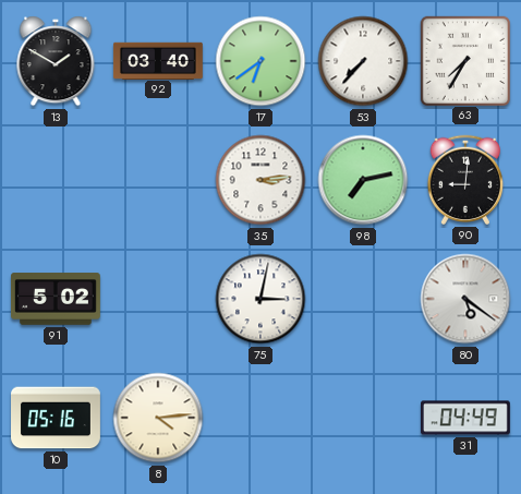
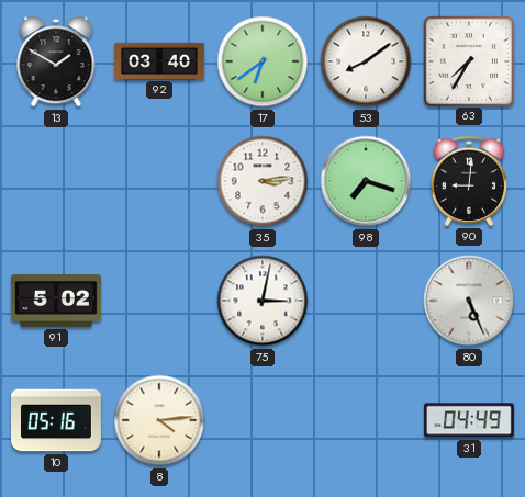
53: 7:37 -> 8:09 (366, 61)
98: 7:13 -> 7:18 (366, 181)
80: 5:21 -> 5:26 (469, 301)
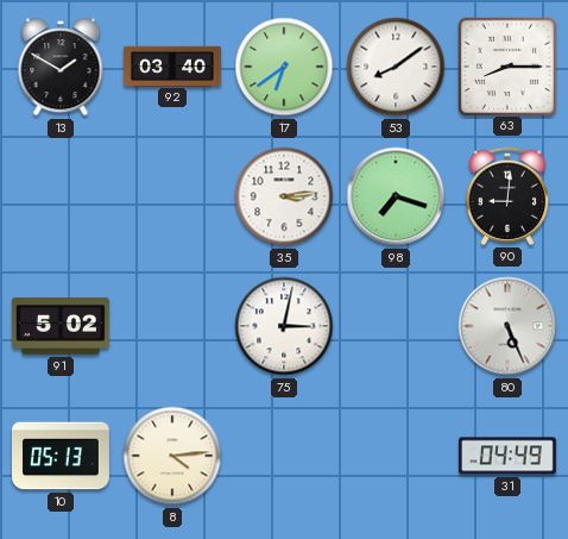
63: 7:35 -> 8:15 (506, 65)
10: 05:16 -> 05:13 (62, 456)
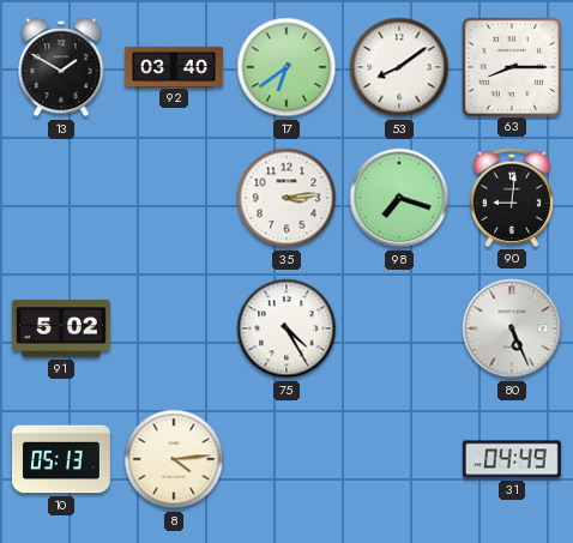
75: 3:02 -> 4:25 (286, 328)
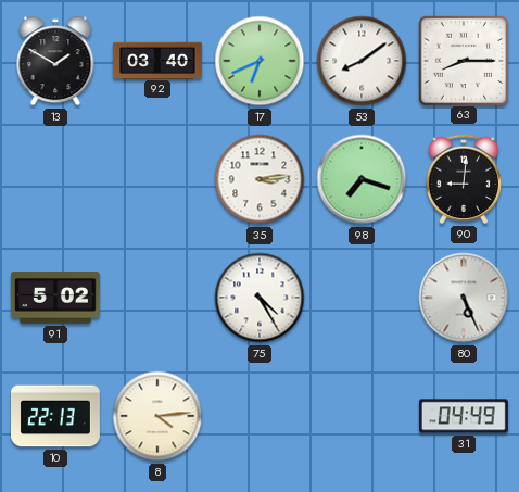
17: 6:39 -> 6:41 (259, 61)
10: 05:13 -> 22:13 (56, 416)
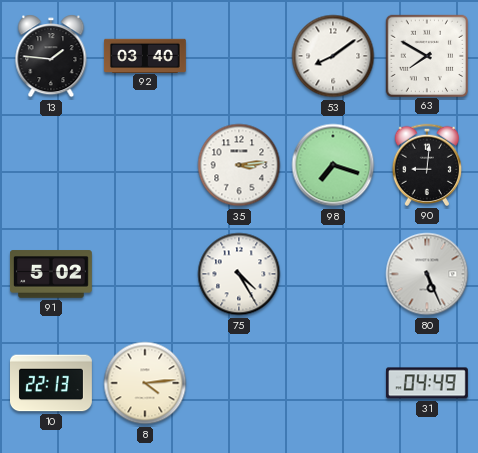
13: 1:50 -> 1:46 (51, 56)
17: 6:41 -> none (259, 61)
63: 8:15 -> 7:50 (426, 55)
